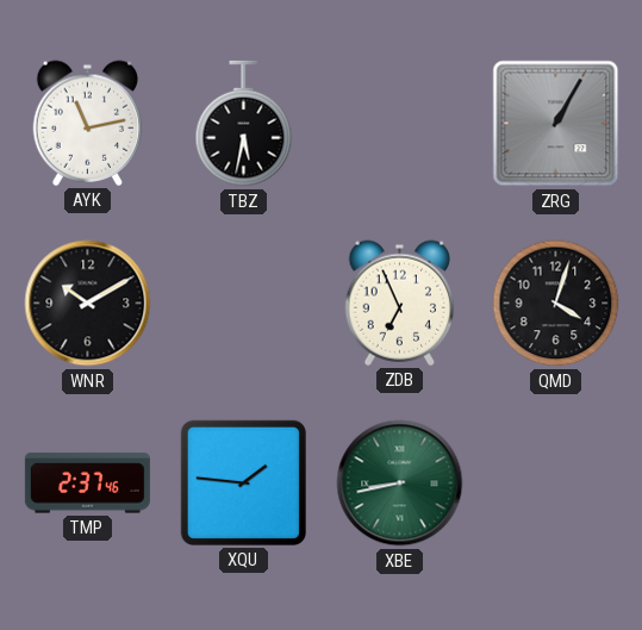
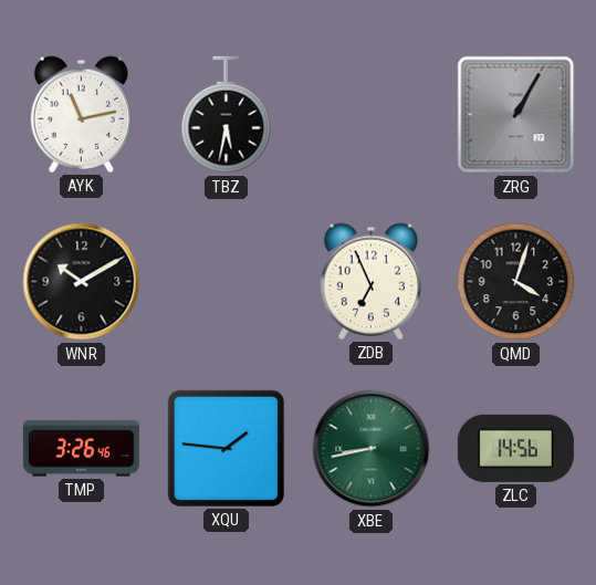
TMP: 2:37 -> 3:26 (81, 449)
ZLC: none -> 14:56 (515, 448)
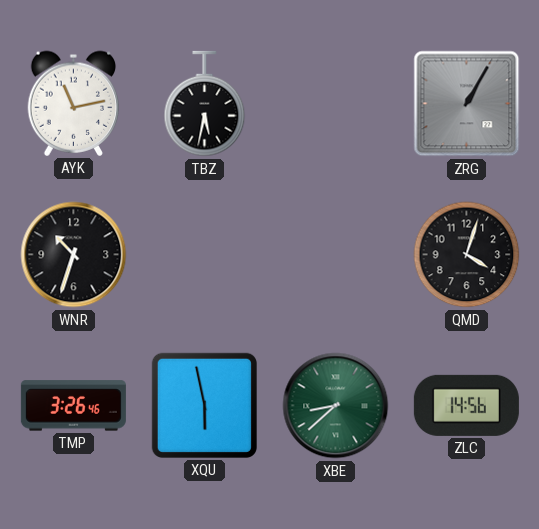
WNR: 10:10 -> 10:33 (74, 255)
ZDB: 6:56 -> none (372, 281)
XQU: 1:46 -> 5:58 (204, 405)
XBE: 8:43 -> 8:38 (336, 406)
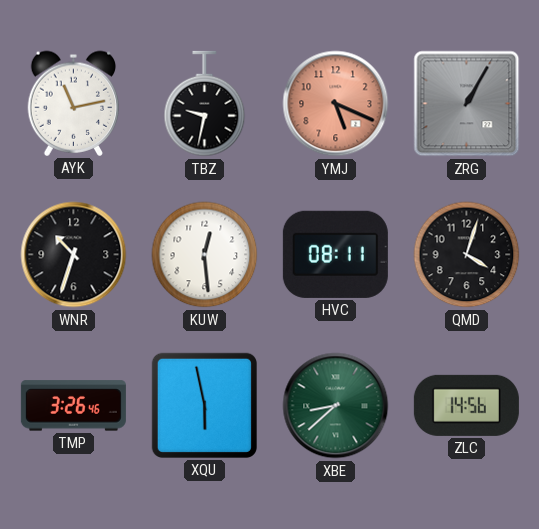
TBZ: 5:32 -> 9:32 (205, 104)
YMJ: none -> 5:19 (336, 104)
KUW: none -> 12:29 (205, 255)
HVC: none -> 08:11 (335, 254)
